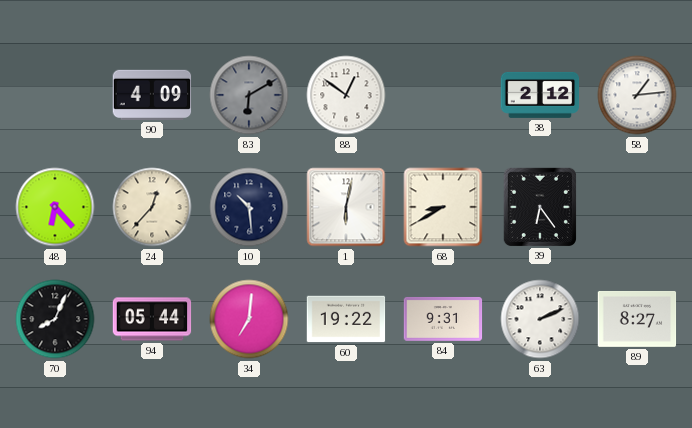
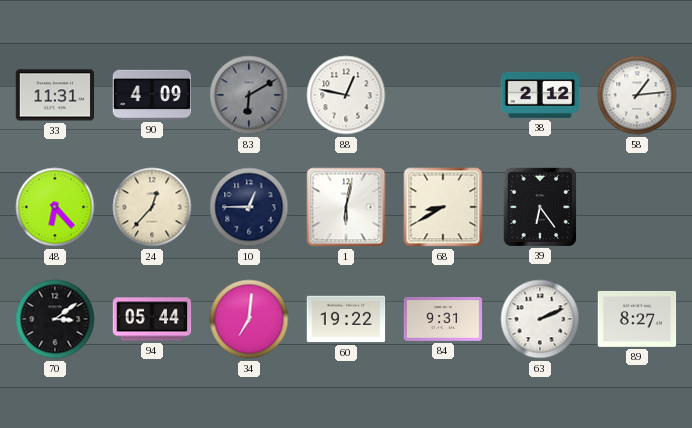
33: none -> 11:31 (55, 95)
88: 12:51 -> 12:47 (346, 95)
10: 10:29 -> 12:45 (249, 207)
70: 8:04 -> 3:09 (55, 319)
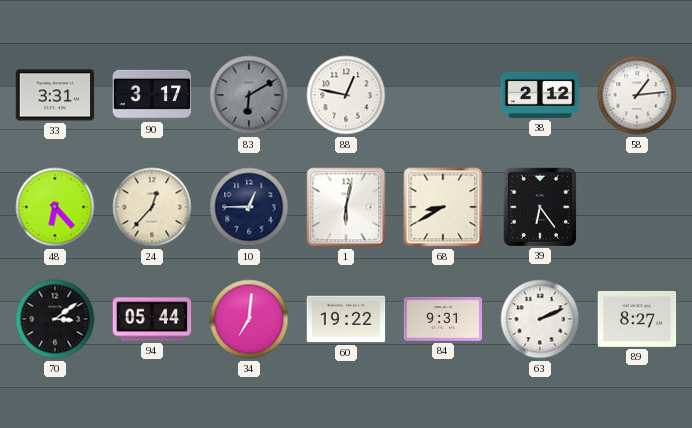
33: 11:31 -> 3:31 (55, 95)
90: 4:09 -> 3:17 (152, 95)
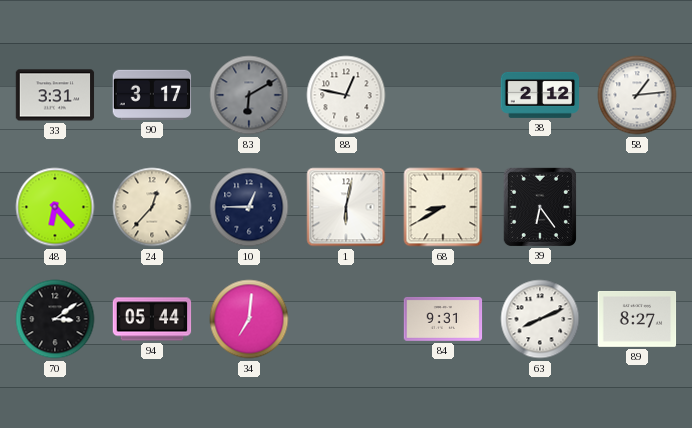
60: 19:22 -> none (346, 319)
63: 2:11 -> 8:11 (540, 319)
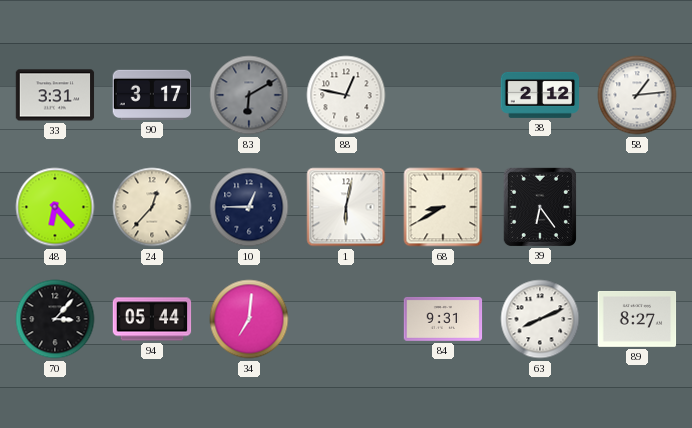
70: 3:09 -> 3:07 (55, 319)
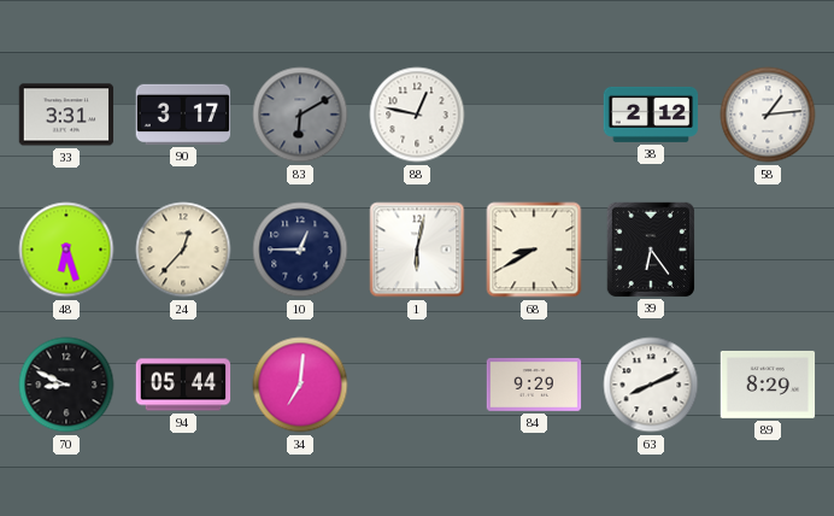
48: 6:23 -> 6:27 (66, 250)
70: 3:07 -> 8:49 (66, 385)
84: 9:31 -> 9:29 (534, 385)
89: 8:27 -> 8:29 (768, 385)
